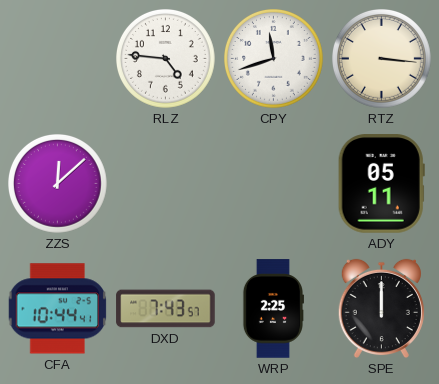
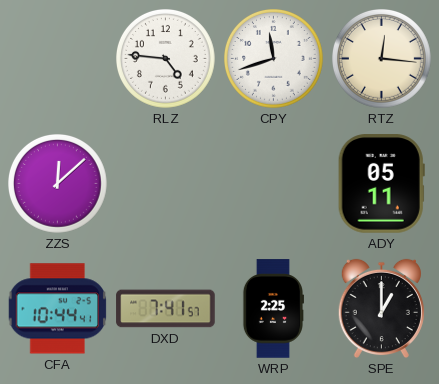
RTZ: 3:16 -> 12:16 (382, 59)
DXD: 7:43 -> 7:41 (166, 309)
SPE: 12:00 -> 1:00 (381, 309)
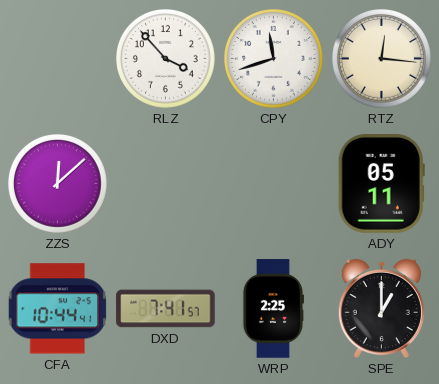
RLZ: 4:46 -> 3:53 (166, 59)
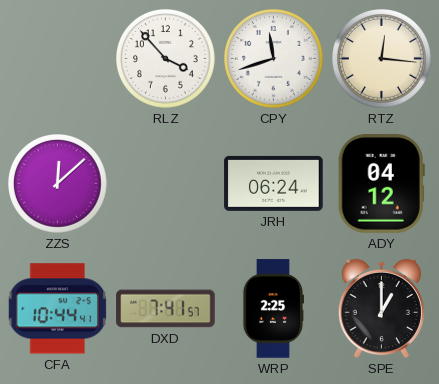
JRH: none -> 06:24 (274, 183)
ADY: 05:11 -> 04:12 (381, 184)
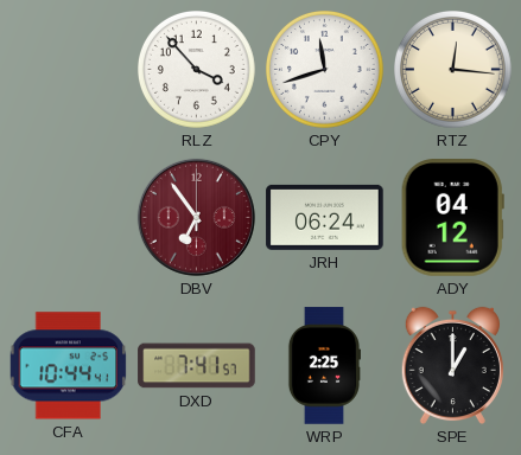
ZZS: 12:08 -> none (58, 184)
DBV: none -> 6:54 (196, 217)
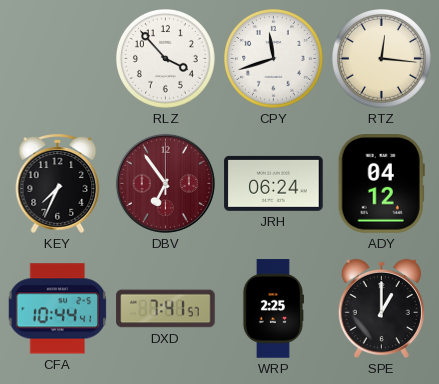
KEY: none -> 7:34 (58, 183)
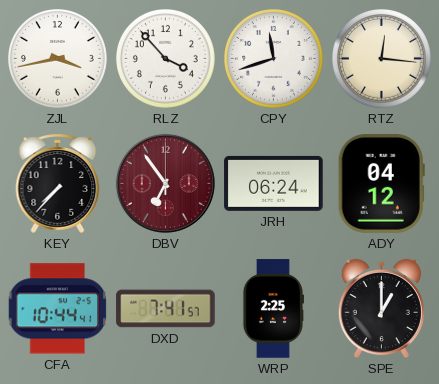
ZJL: none -> 3:43 (58, 59)
KEY: 7:34 -> 7:37 (58, 183)
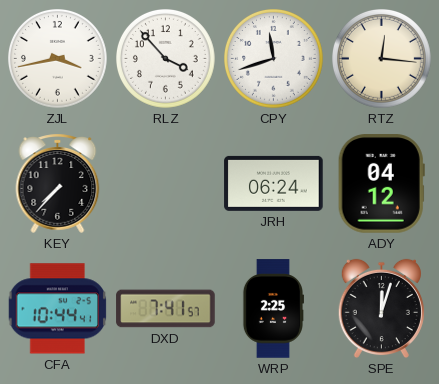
DBV: 6:54 -> none (165, 183)
SPE: 1:00 -> 12:03 (381, 309)
